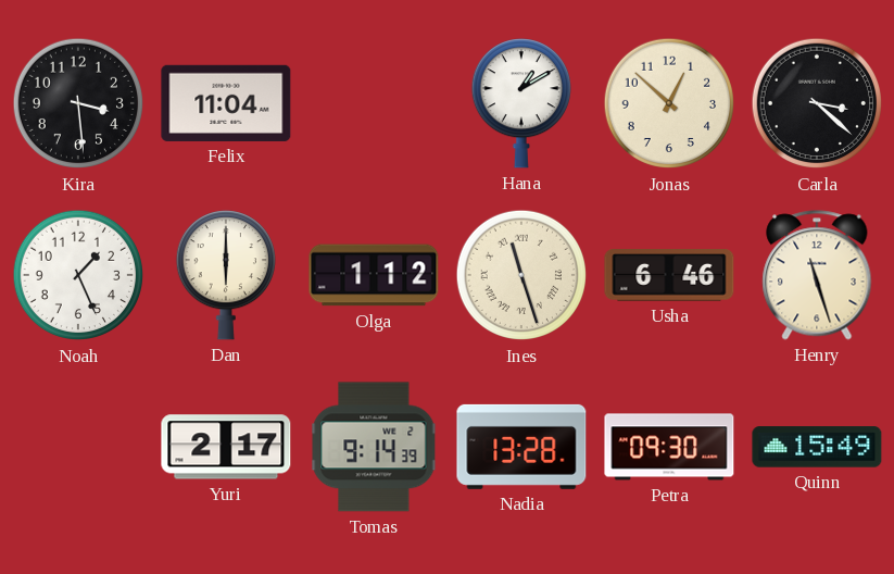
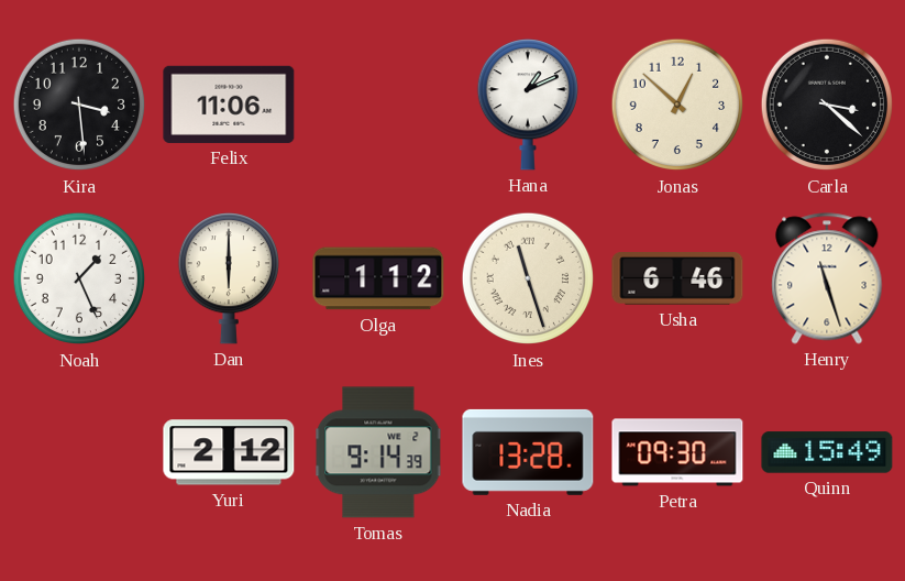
Felix: 11:04 -> 11:06 (229, 105)
Hana: 1:10 -> 1:11 (528, 105)
Yuri: 2:17 -> 2:12 (229, 452)
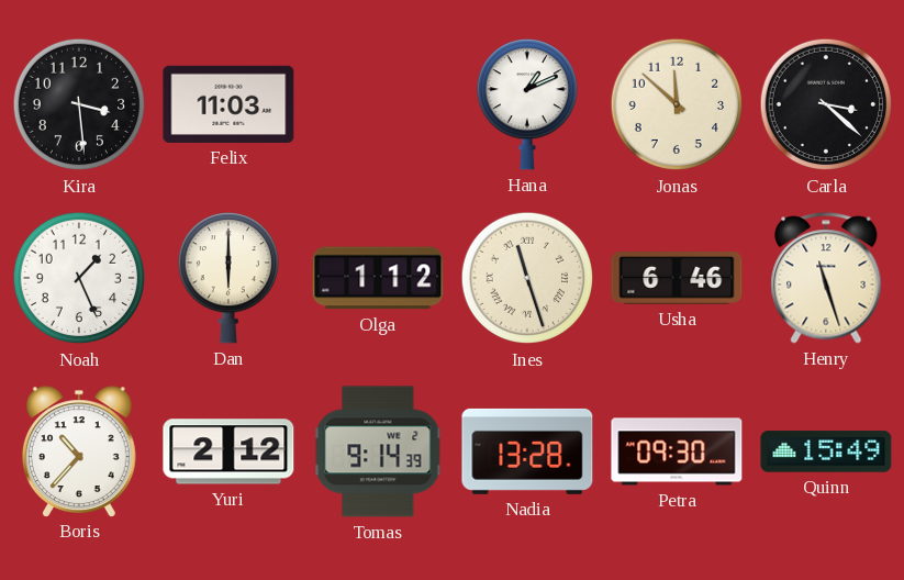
Felix: 11:06 -> 11:03 (228, 104)
Jonas: 12:52 -> 11:52 (677, 104)
Boris: none -> 10:37 (79, 451)
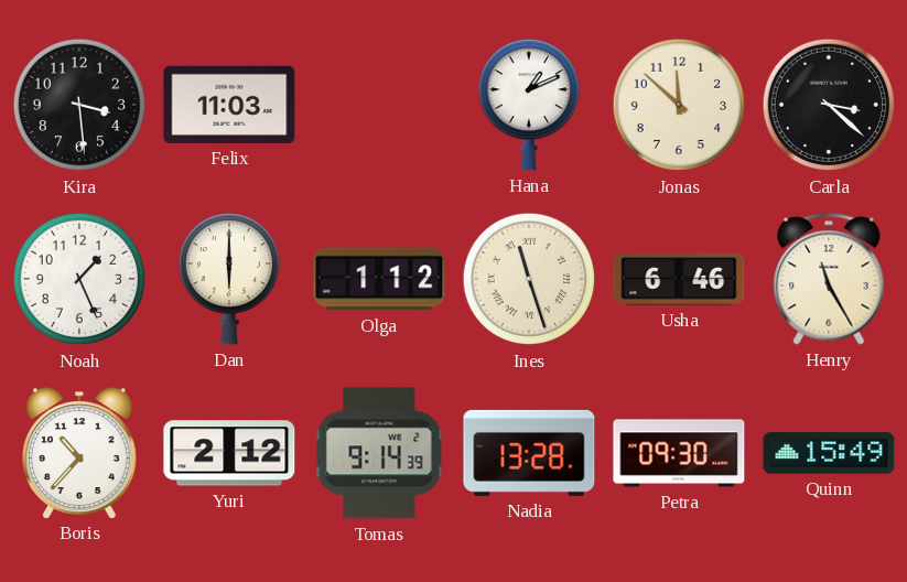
Henry: 11:27 -> 11:25 (829, 279)
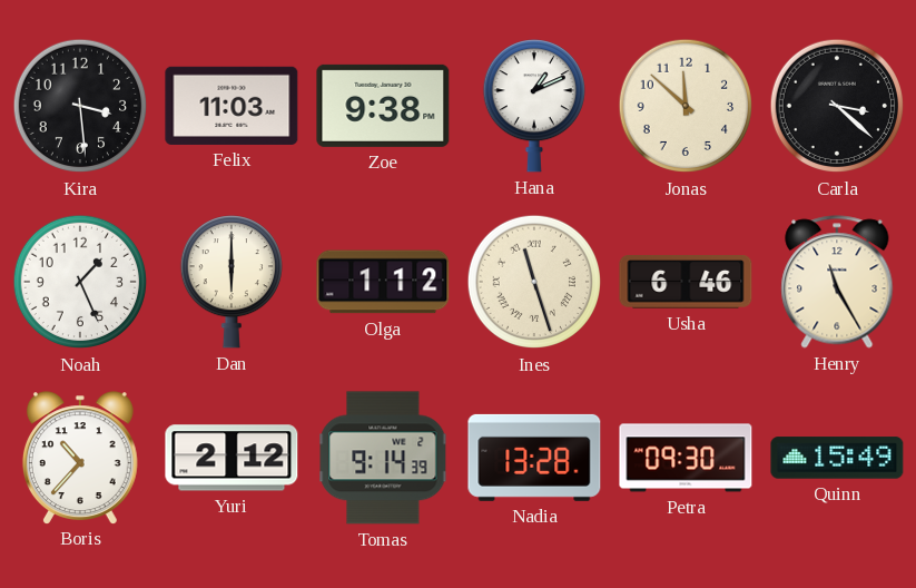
Zoe: none -> 9:38 (383, 106)
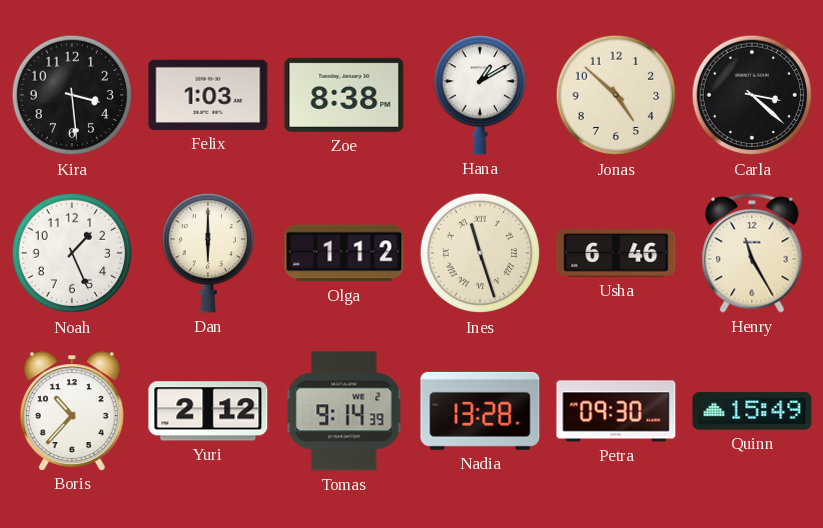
Felix: 11:03 -> 1:03 (208, 95)
Zoe: 9:38 -> 8:38 (344, 95)
Hana: 1:11 -> 1:10 (480, 95)
Jonas: 11:52 -> 4:52 (616, 95)
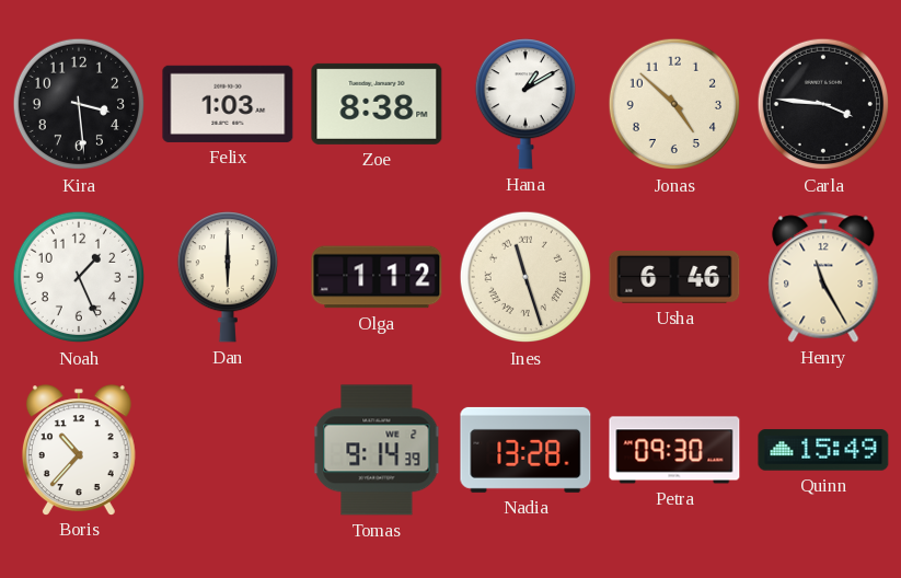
Carla: 3:22 -> 3:46 (823, 104)
Yuri: 2:12 -> none (208, 411)
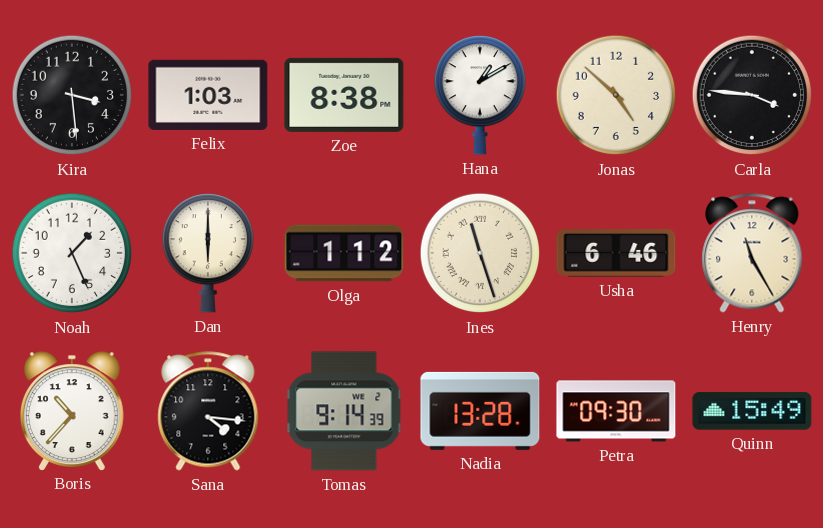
Sana: none -> 4:16 (208, 411)
